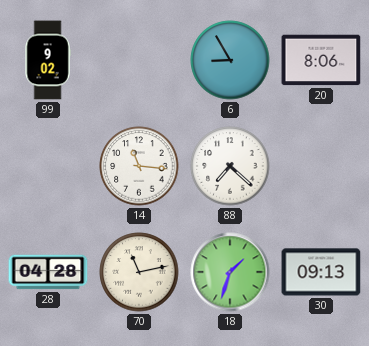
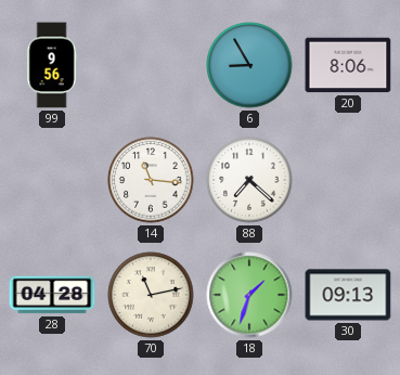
99: 9:02 -> 9:56 (52, 65)
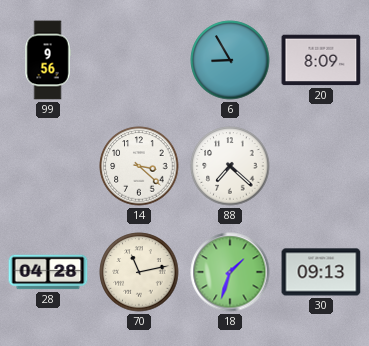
20: 8:06 -> 8:09 (321, 60)
14: 11:16 -> 3:22 (139, 166)
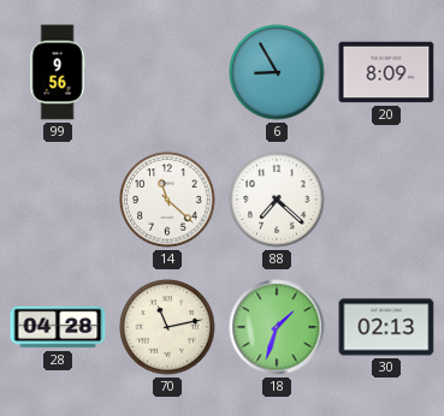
14: 3:22 -> 11:22 (167, 200)
30: 09:13 -> 02:13 (386, 327)
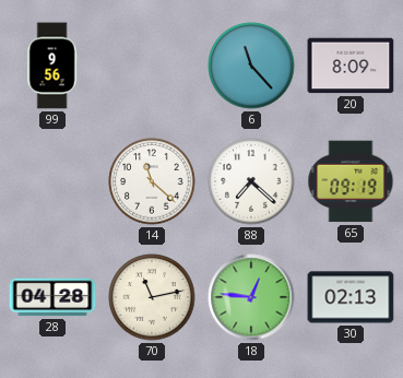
6: 8:55 -> 11:23 (251, 66)
65: none -> 09:19 (351, 181)
18: 1:33 -> 12:46 (251, 297)
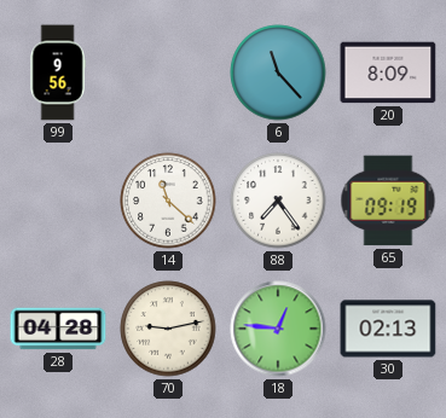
88: 7:22 -> 7:24 (278, 201)
70: 11:13 -> 9:13 (168, 329)
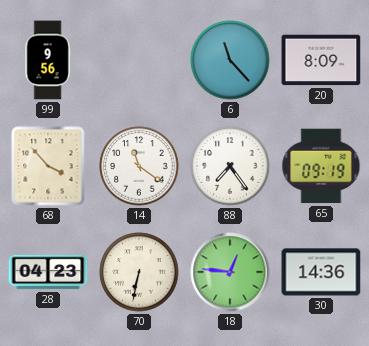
68: none -> 3:53 (48, 166)
14: 11:22 -> 11:21 (139, 166)
28: 04:28 -> 04:23 (48, 272)
70: 9:13 -> 6:32 (139, 272)
30: 02:13 -> 14:36 (321, 272)
